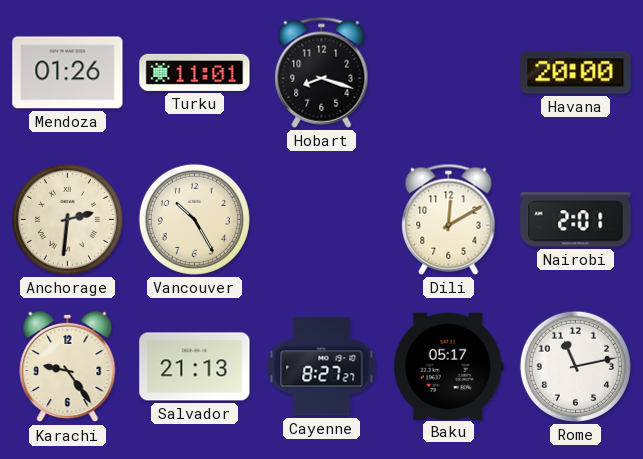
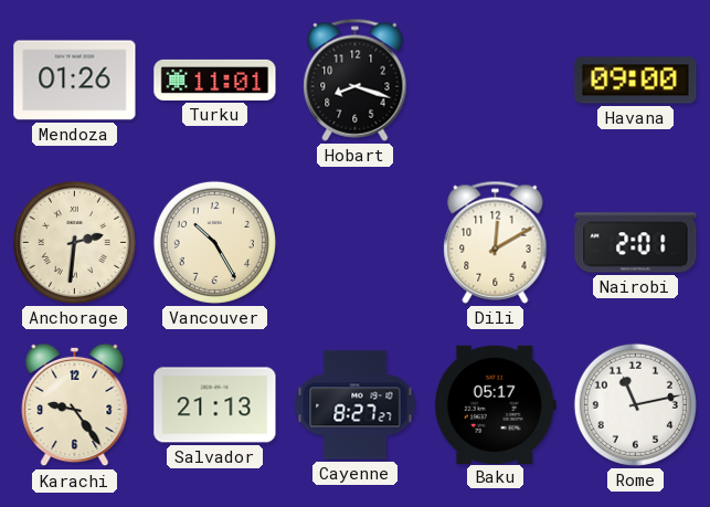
Havana: 20:00 -> 09:00 (636, 81)
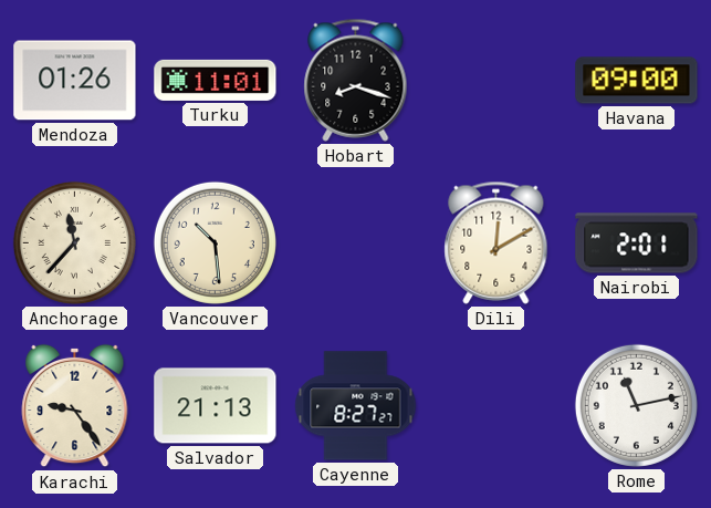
Anchorage: 2:31 -> 11:37 (74, 242)
Vancouver: 10:25 -> 10:29 (215, 242)
Baku: 05:17 -> none (495, 404)
